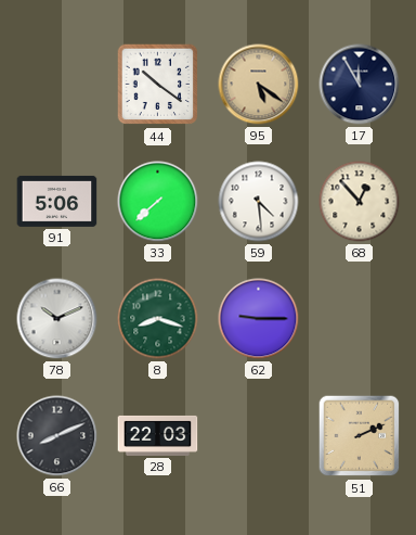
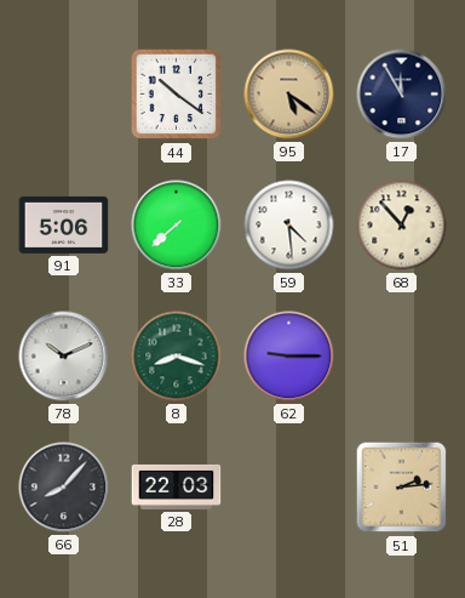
66: 8:11 -> 8:07 (64, 488)
51: 2:11 -> 2:14 (402, 488)
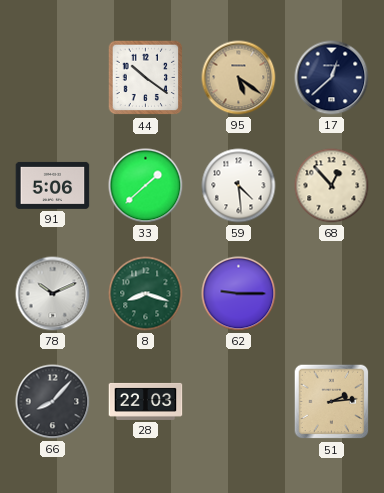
17: 11:55 -> 12:38 (332, 78)
33: 7:38 -> 1:38 (146, 186)
